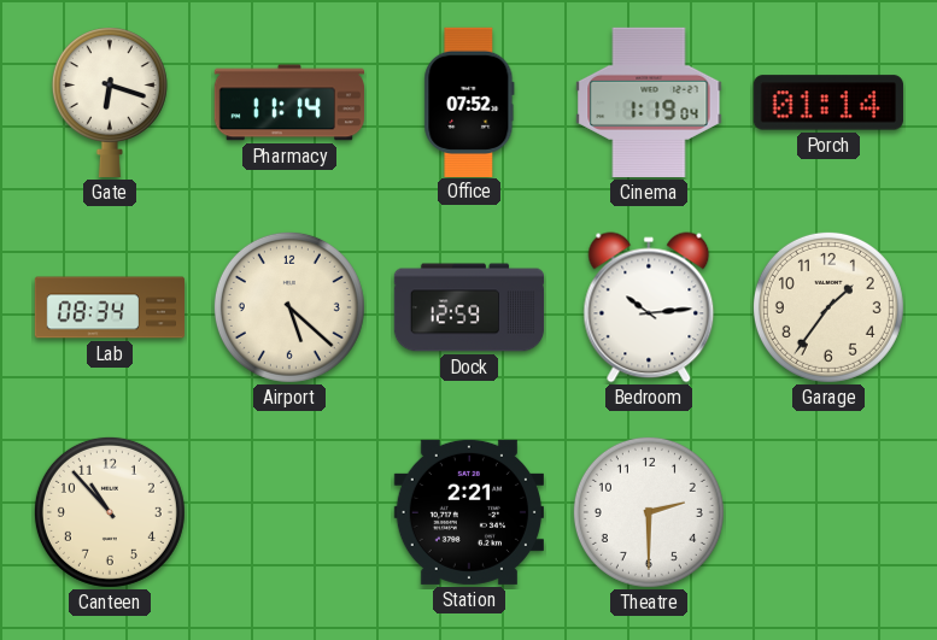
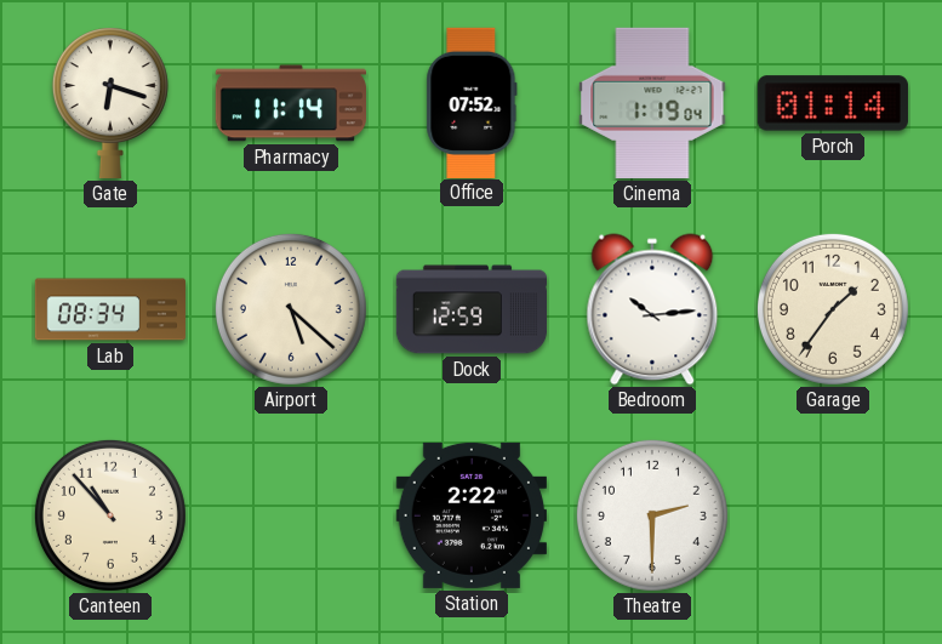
Station: 2:21 -> 2:22 (472, 515)
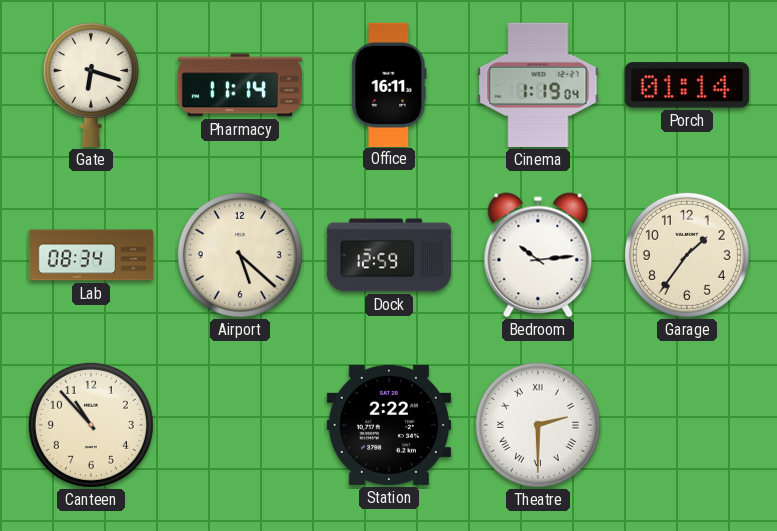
Office: 07:52 -> 16:11 (389, 84)
Theatre numerals: Arabic -> Roman (538, 425)
